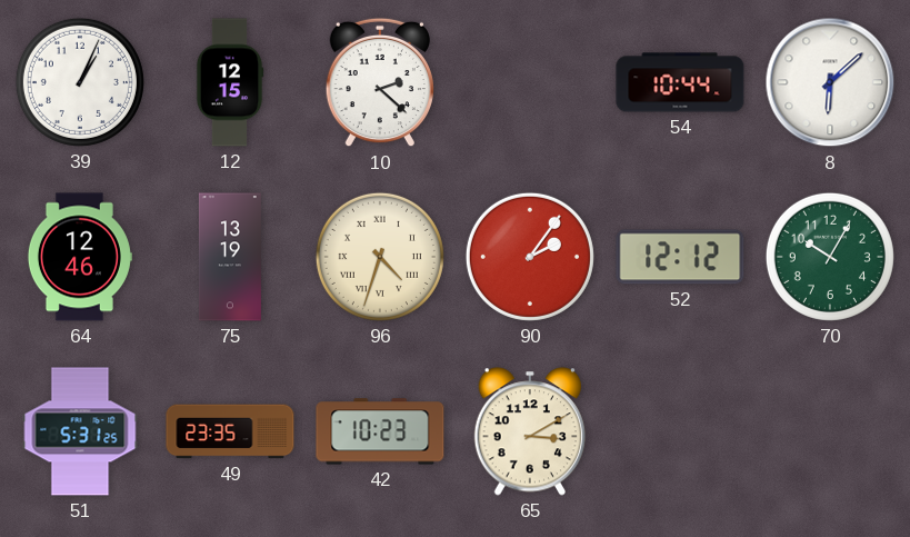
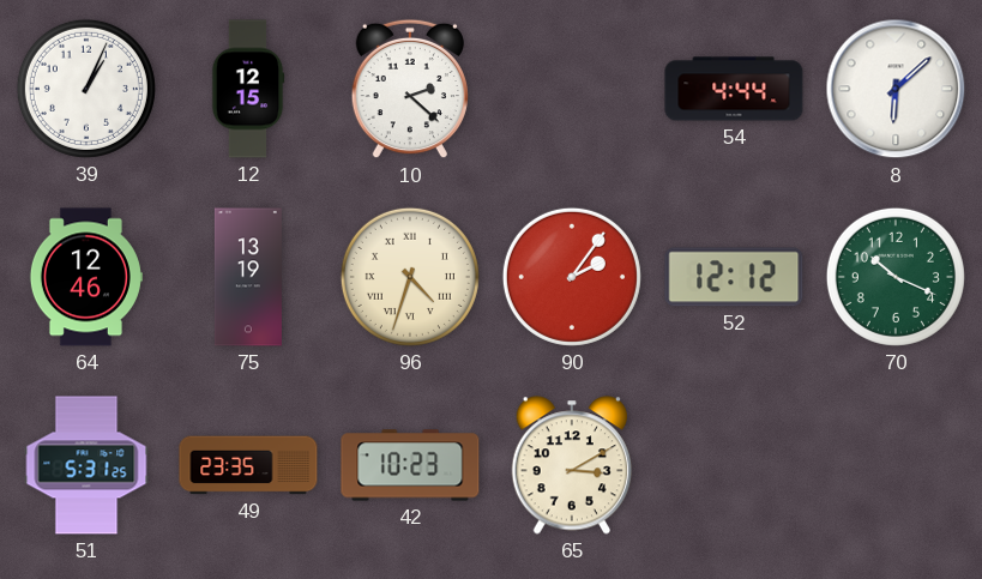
54: 10:44 -> 4:44 (734, 89)
70: 10:05 -> 10:19 (896, 277)
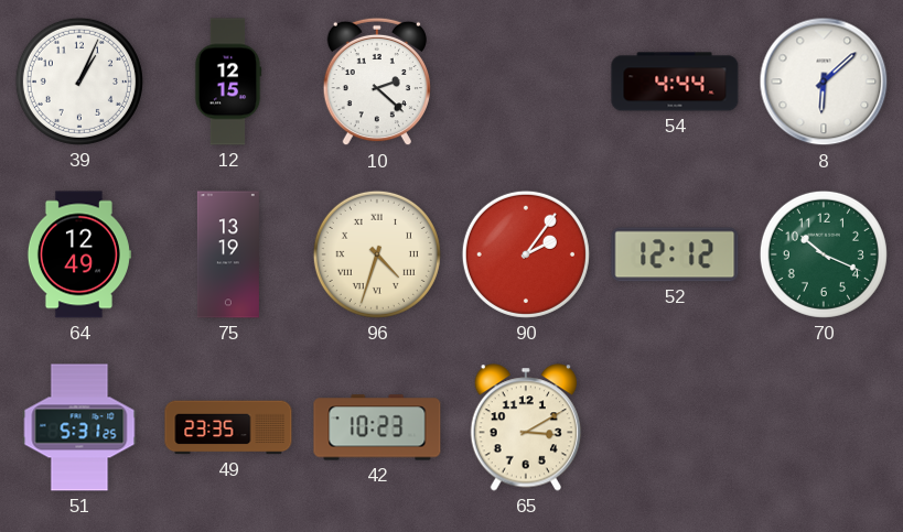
64: 12:46 -> 12:49 (78, 254)
